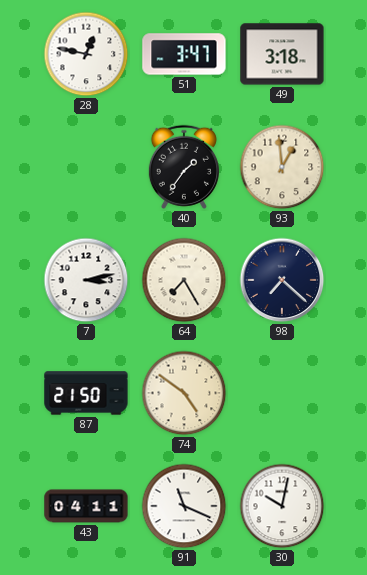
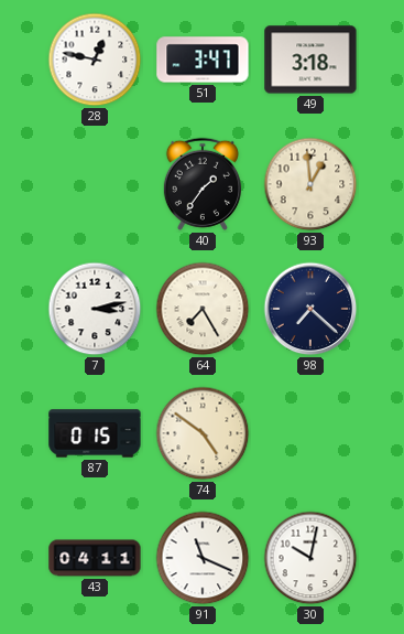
87: 21:50 -> 0:15 (95, 433)
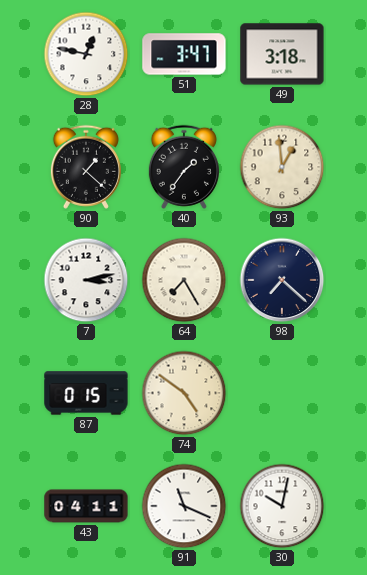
90: none -> 1:22 (86, 167)
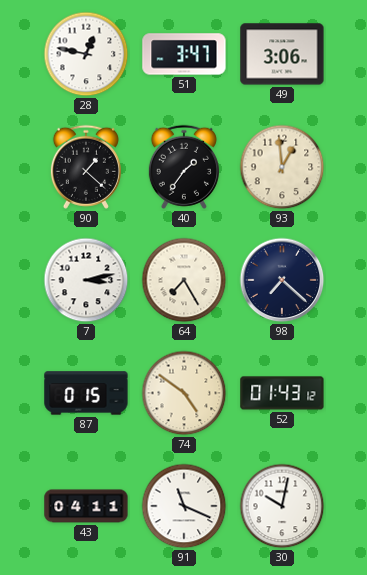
49: 3:18 -> 3:06 (282, 54)
52: none -> 01:43 (282, 393)
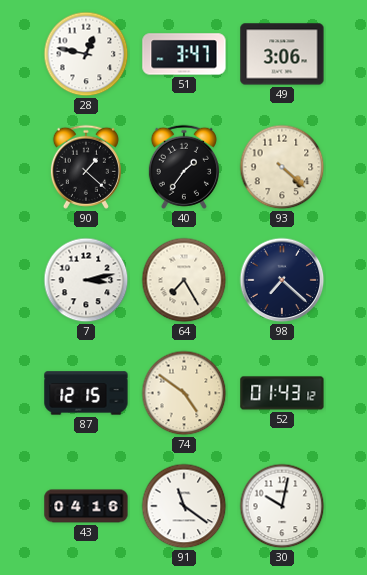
93: 12:59 -> 4:22 (282, 167)
87: 0:15 -> 12:15 (86, 393)
43: 04:11 -> 04:16 (86, 506)
91: 11:19 -> 11:21 (184, 506)
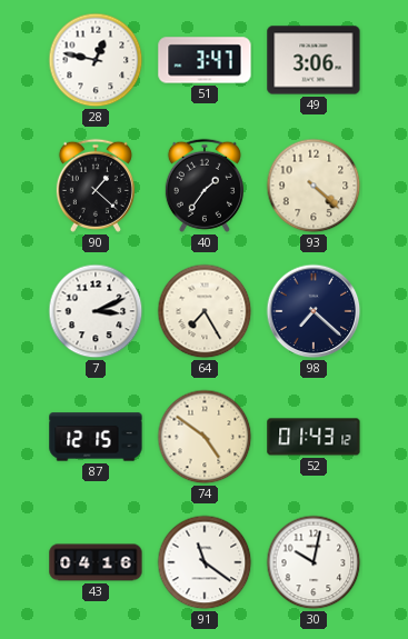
7: 3:13 -> 3:11 (96, 311)
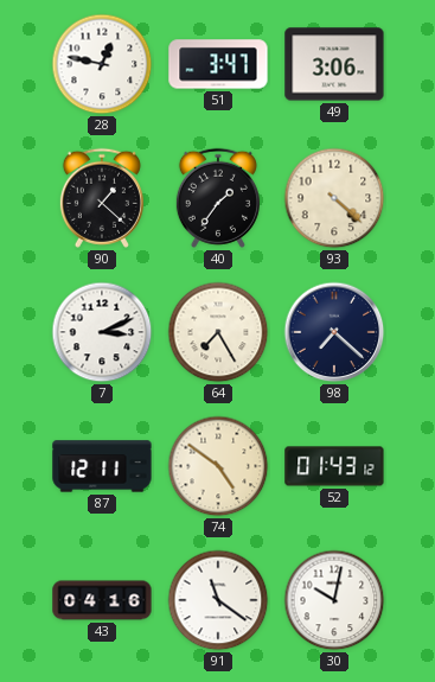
87: 12:15 -> 12:11 (102, 466)
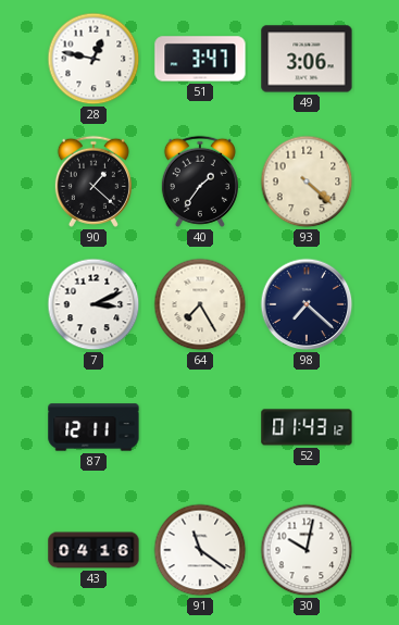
74: 4:51 -> none (218, 466)
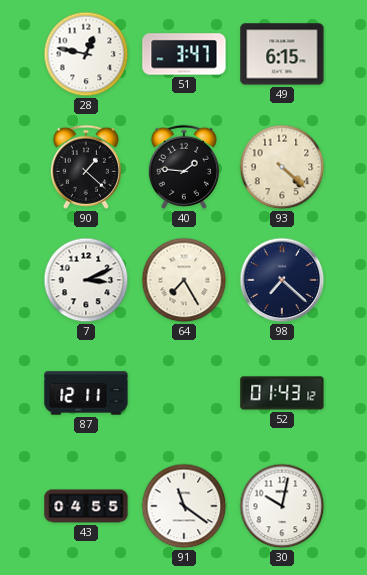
49: 3:06 -> 6:15 (282, 54)
40: 1:36 -> 1:46 (184, 167)
43: 04:16 -> 04:55 (86, 506)
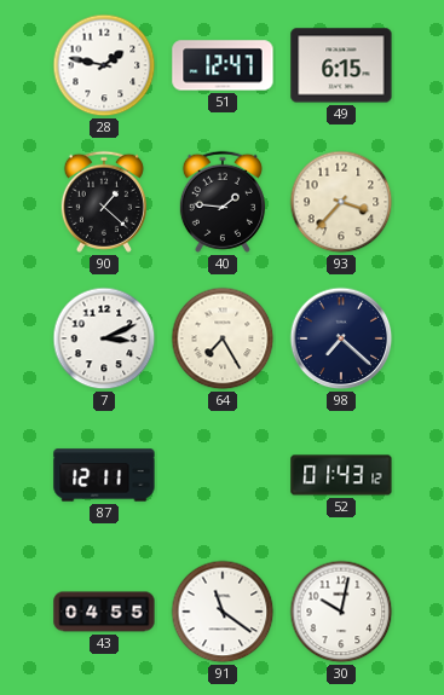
28: 12:47 -> 1:47 (104, 65)
51: 3:47 -> 12:47 (223, 65)
93: 4:22 -> 3:37 (341, 202)
